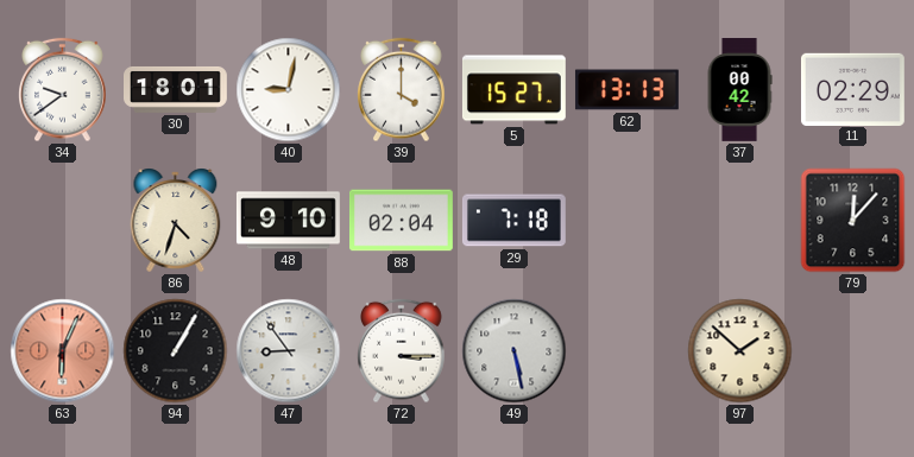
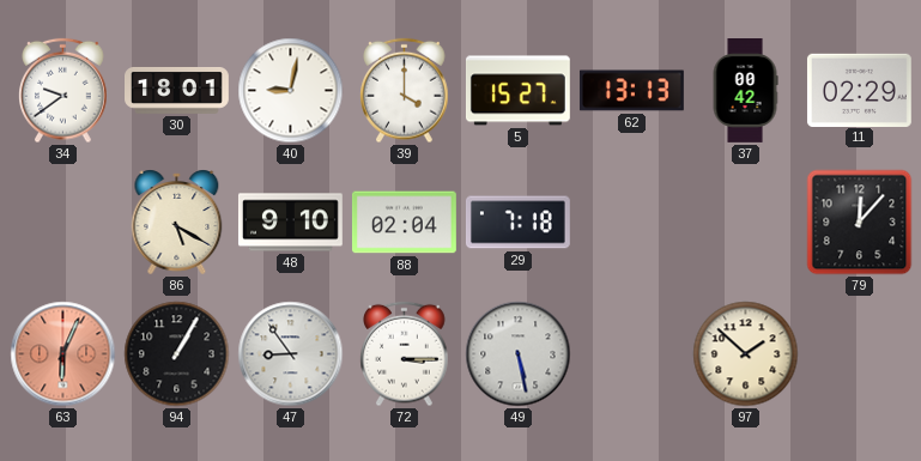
86: 4:33 -> 5:20 (177, 222)
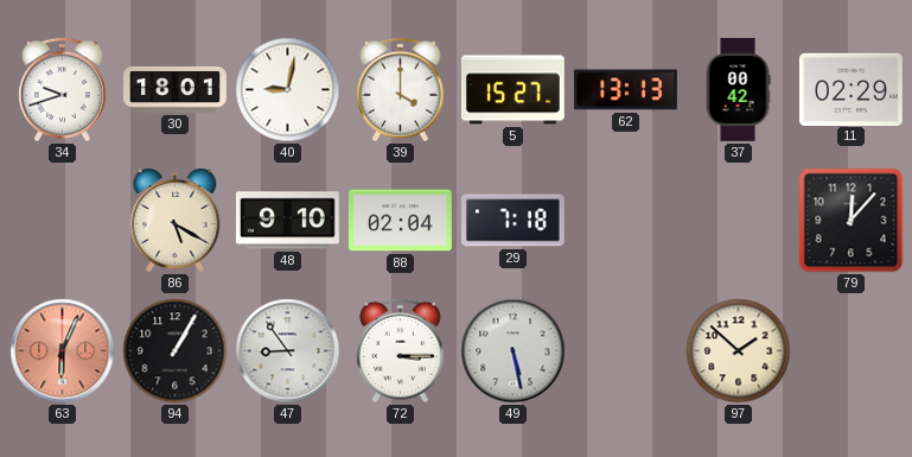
34: 9:39 -> 9:42 (63, 90)
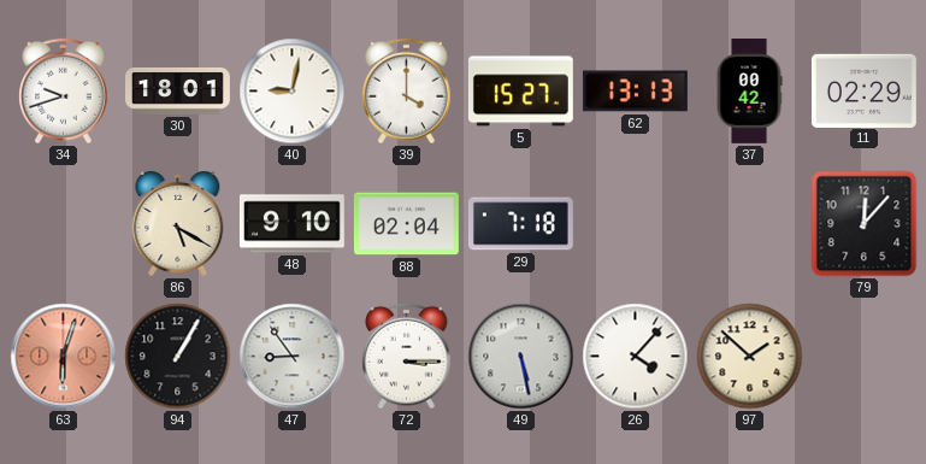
63: 6:04 -> 6:03 (64, 357)
26: none -> 4:07 (636, 357)
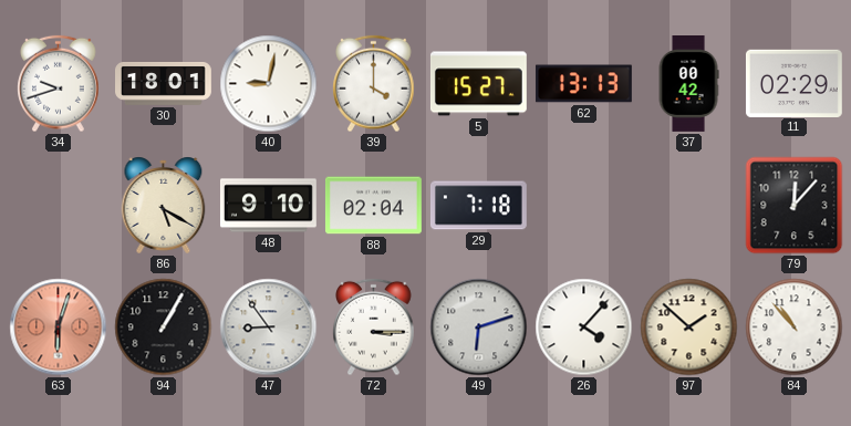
49: 5:28 -> 6:12 (479, 328)
84: none -> 10:53 (795, 328)
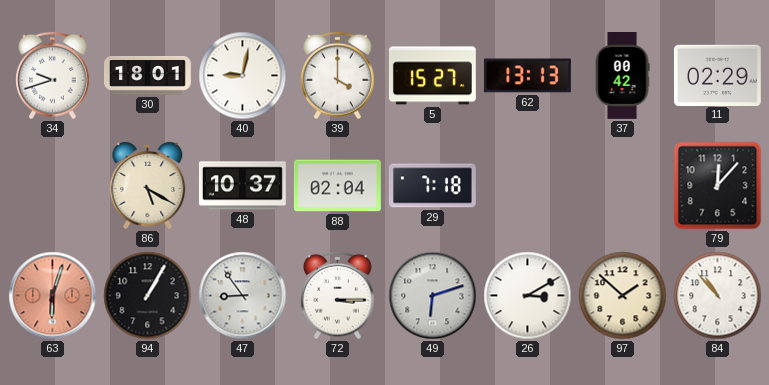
48: 9:10 -> 10:37 (243, 186)
26: 4:07 -> 3:10 (528, 296)
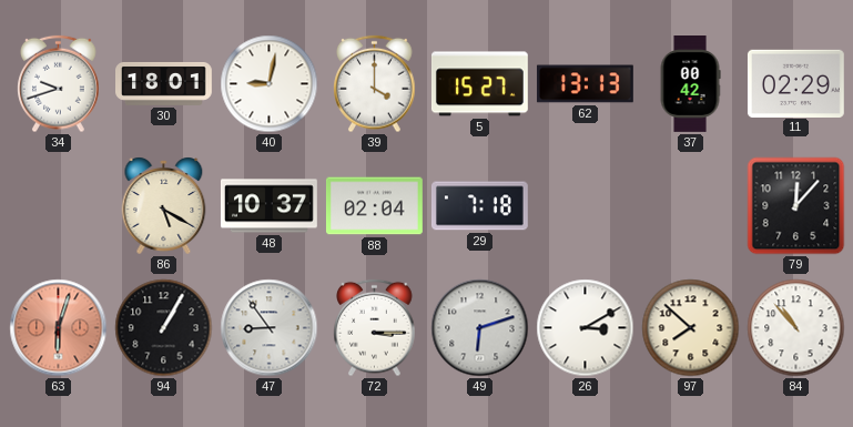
97: 1:52 -> 7:52 (691, 328)
